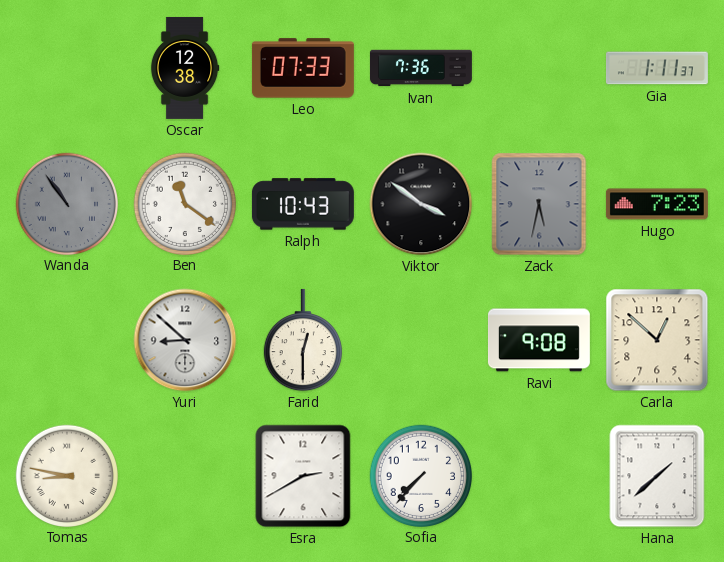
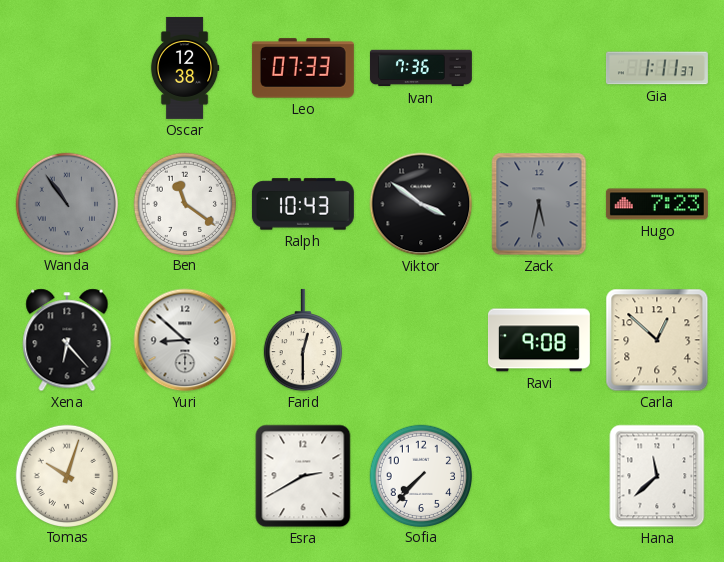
Xena: none -> 6:23 (67, 340)
Tomas: 8:47 -> 10:03 (66, 475)
Hana: 1:38 -> 11:38 (657, 476)
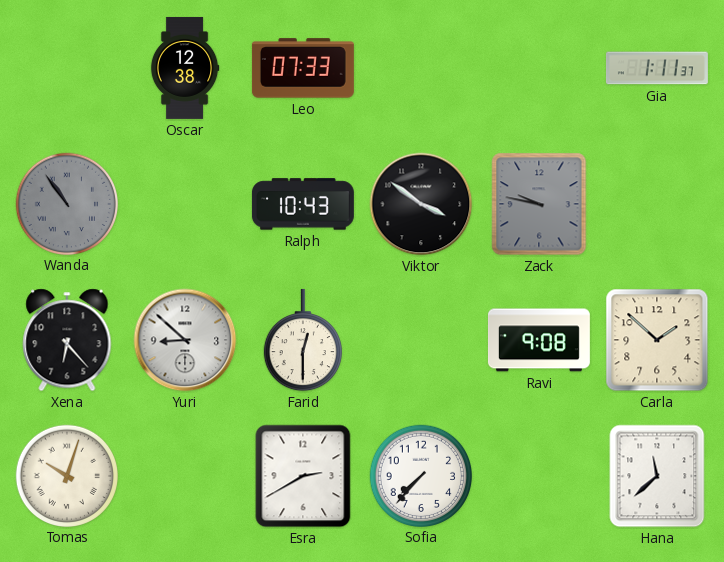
Ivan: 7:36 -> none (421, 68)
Ben: 11:21 -> none (184, 203)
Zack: 5:32 -> 9:47 (539, 204)
Hugo: 7:23 -> none (657, 204)
Carla: 12:52 -> 1:52 (657, 340)
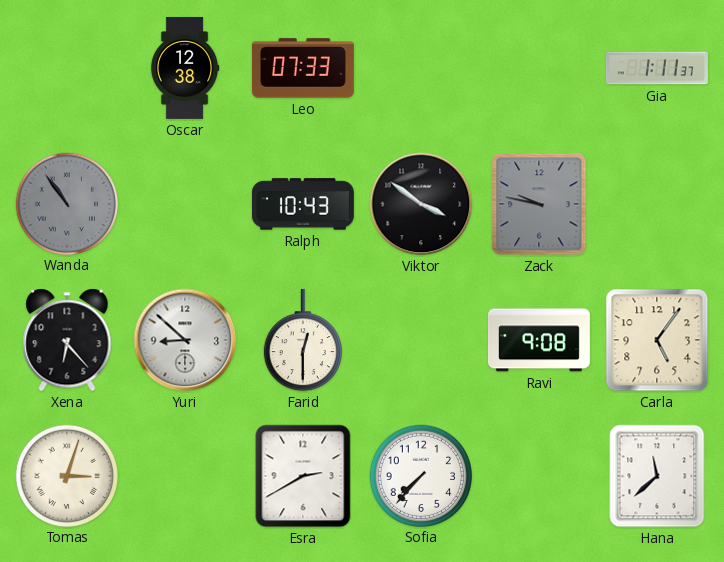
Carla: 1:52 -> 5:06 (657, 340)
Tomas: 10:03 -> 3:03 (66, 475)
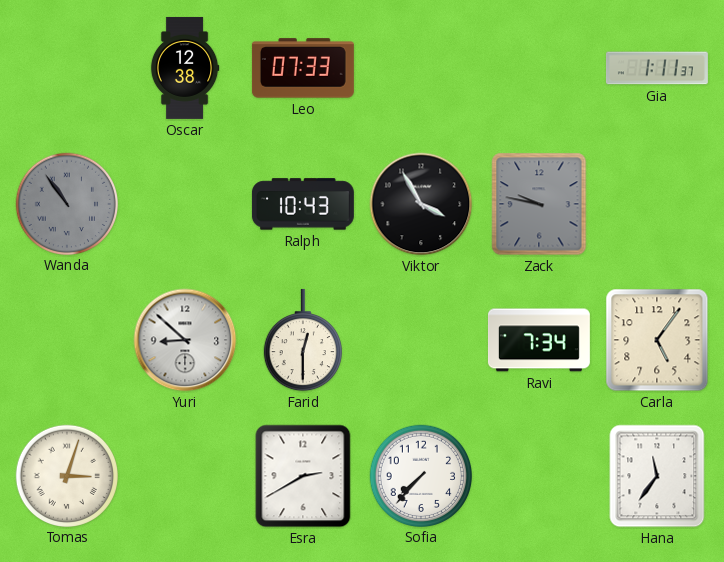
Viktor: 3:51 -> 3:55 (421, 204)
Xena: 6:23 -> none (67, 340)
Ravi: 9:08 -> 7:34 (539, 340)
Hana: 11:38 -> 11:36 (657, 476)
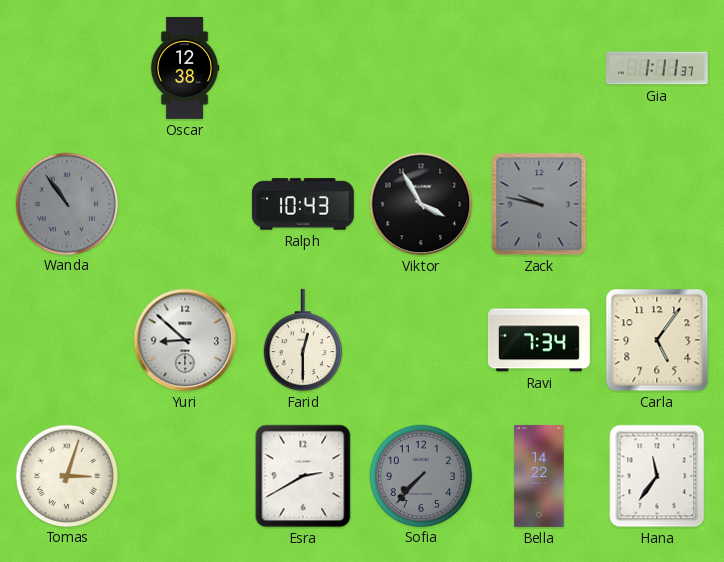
Leo: 07:33 -> none (303, 68)
Sofia dial: white -> grey (420, 475)
Bella: none -> 14:22 (539, 476)
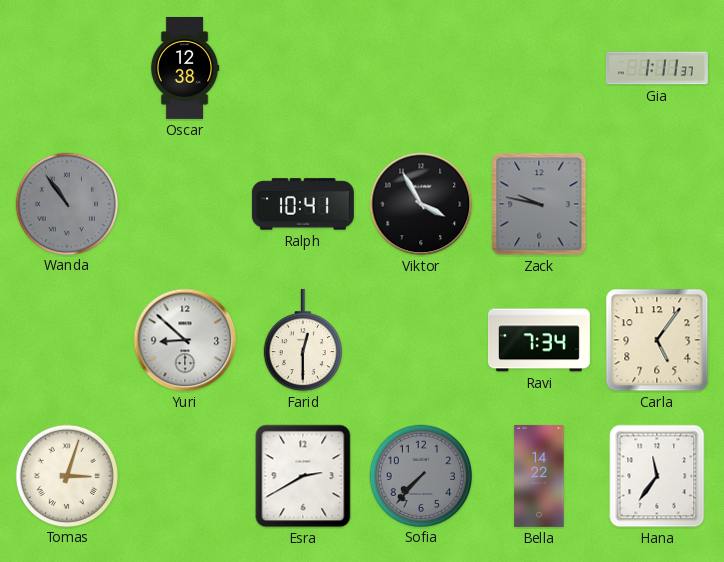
Ralph: 10:43 -> 10:41 (303, 204)
